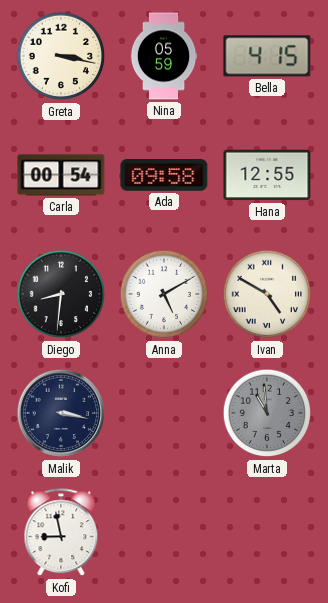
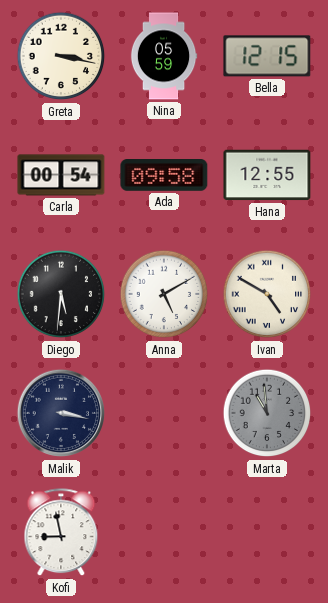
Bella: 4:15 -> 12:15 (267, 56)
Diego: 8:31 -> 5:31 (61, 294)
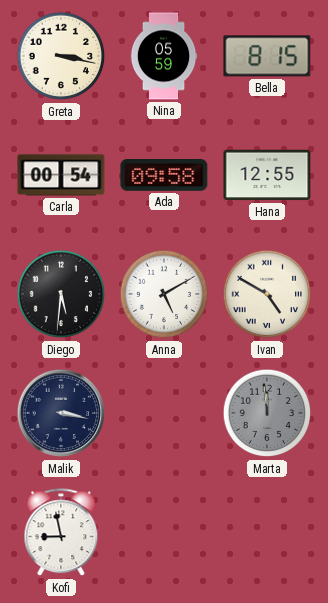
Bella: 12:15 -> 8:15 (267, 56)
Marta: 10:59 -> 11:59 (267, 413)
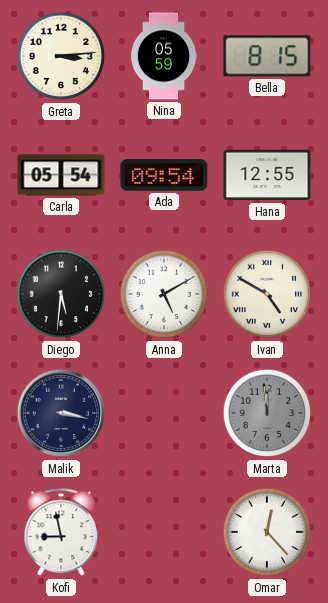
Greta: 3:17 -> 3:14 (61, 56)
Carla: 00:54 -> 05:54 (61, 175)
Ada: 09:58 -> 09:54 (164, 176)
Omar: none -> 12:23 (267, 532)
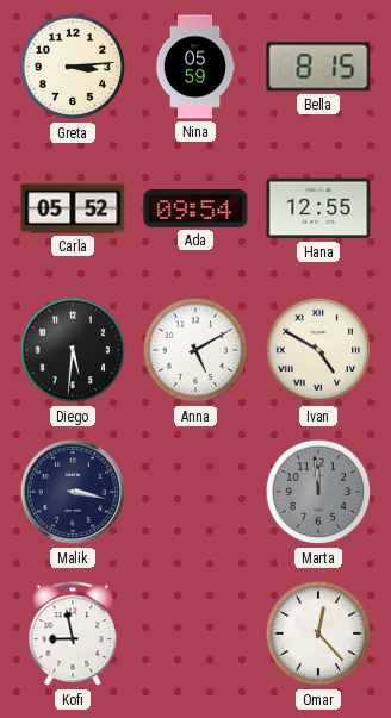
Carla: 05:54 -> 05:52 (73, 208)
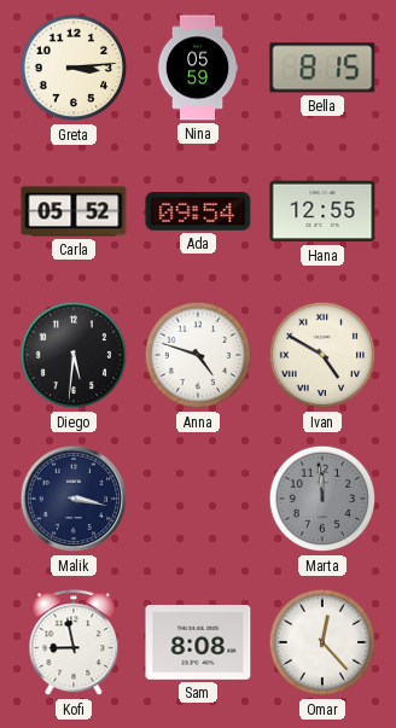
Anna: 5:10 -> 4:48 (198, 355)
Sam: none -> 8:08 (198, 643)
